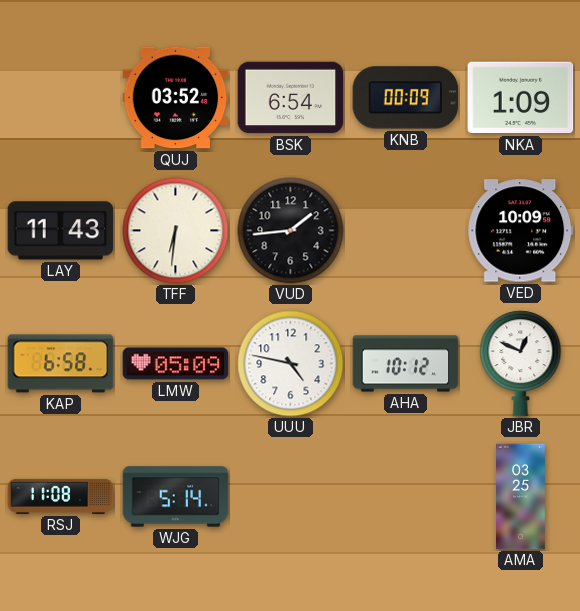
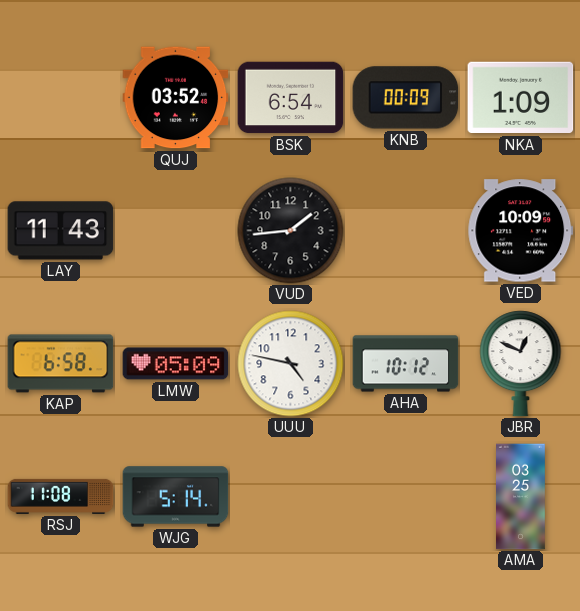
TFF: 6:31 -> none (176, 231)
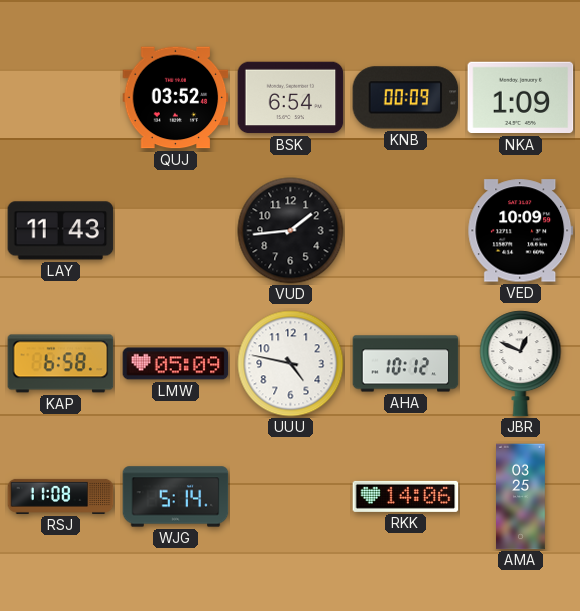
RKK: none -> 14:06 (406, 496)
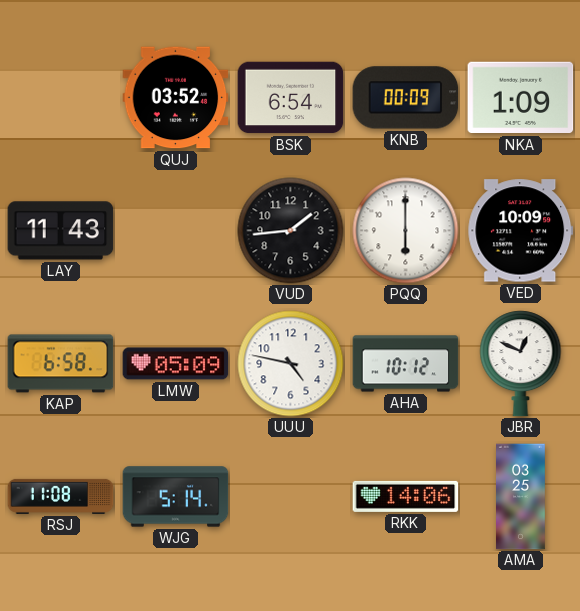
PQQ: none -> 6:00 (406, 231)
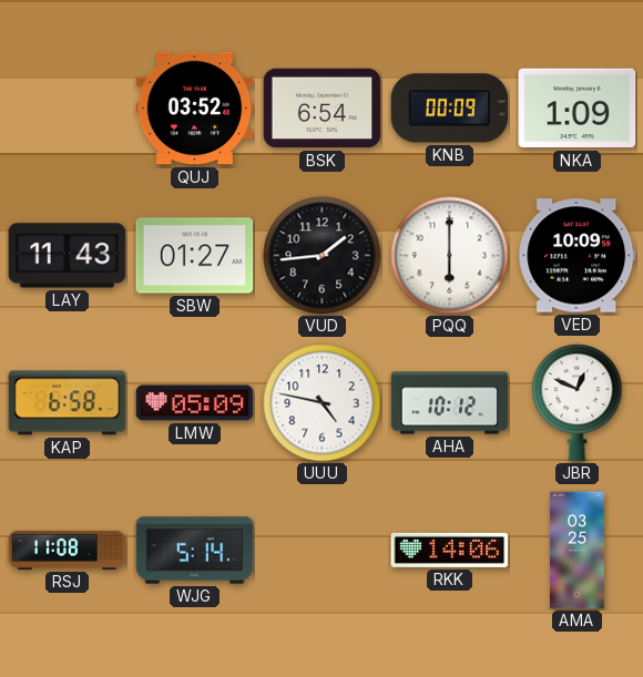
SBW: none -> 01:27 (195, 256)
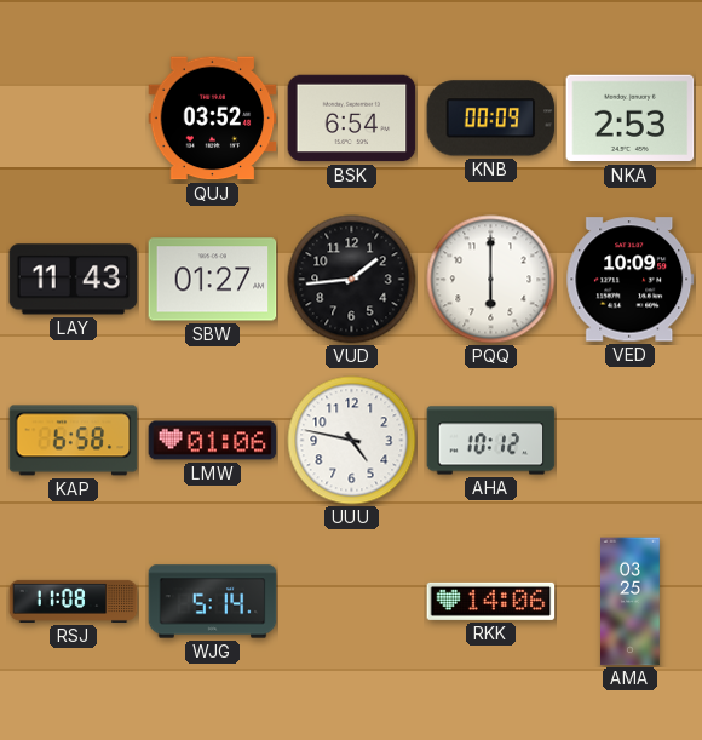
NKA: 1:09 -> 2:53 (631, 119)
LMW: 05:09 -> 01:06 (213, 441)
JBR: 12:49 -> none (578, 403)
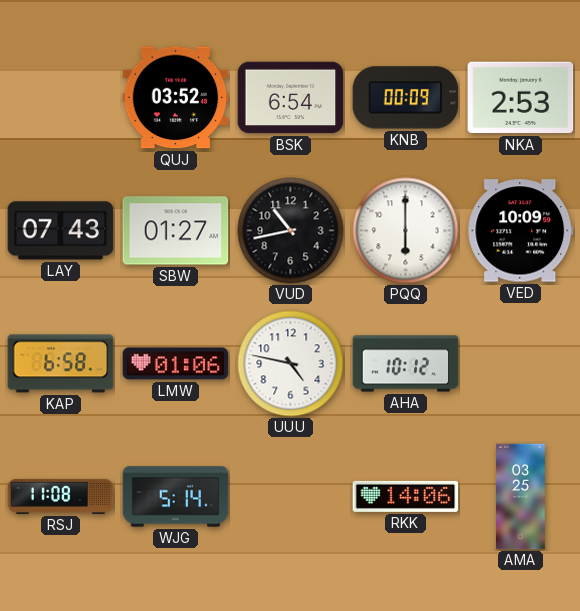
LAY: 11:43 -> 07:43 (61, 231)
VUD: 1:44 -> 10:43 (291, 231)
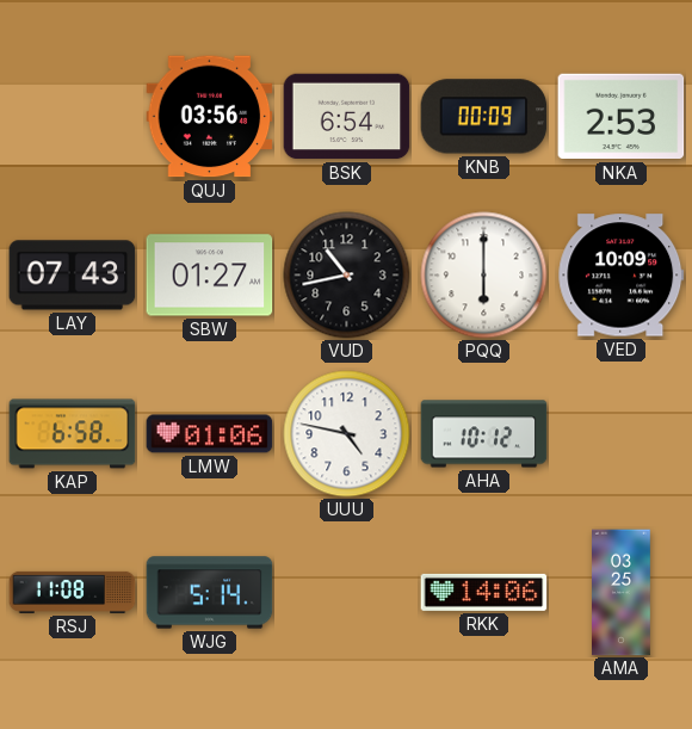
QUJ: 03:52 -> 03:56 (210, 117)
